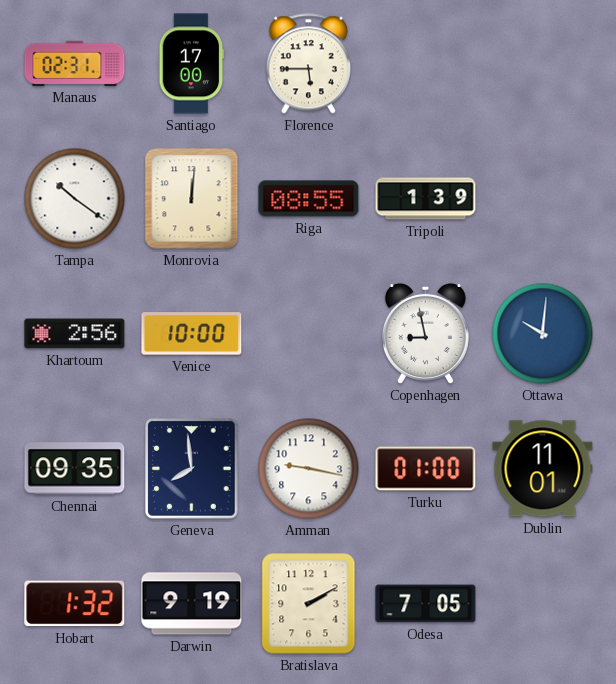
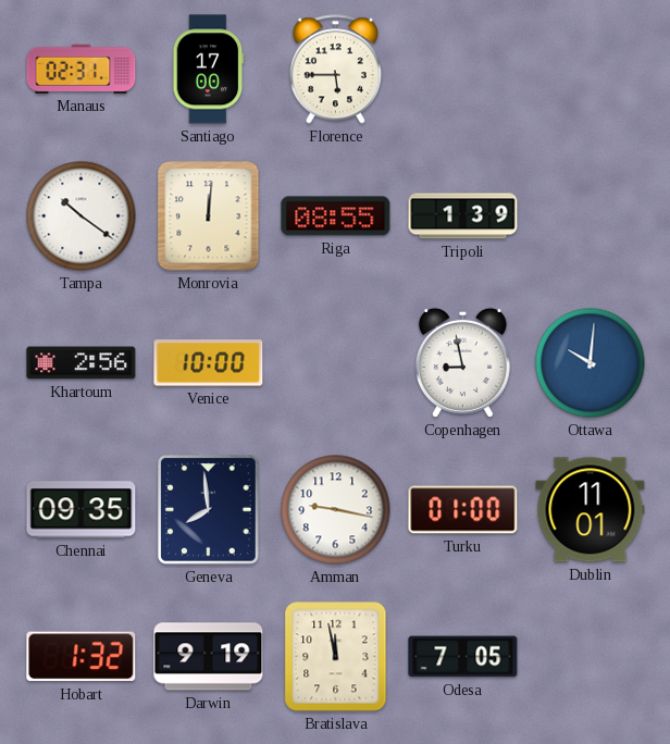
Bratislava: 2:10 -> 11:58 (336, 657)
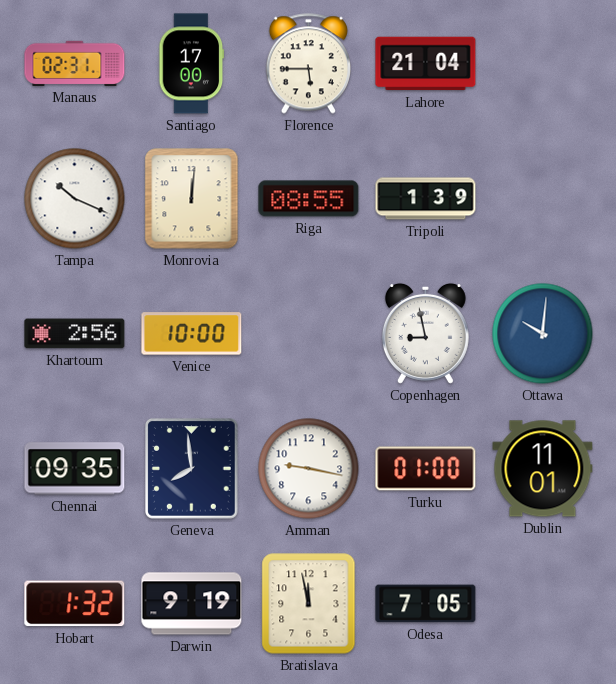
Lahore: none -> 21:04 (426, 64)
Tampa: 10:21 -> 10:19 (75, 199)
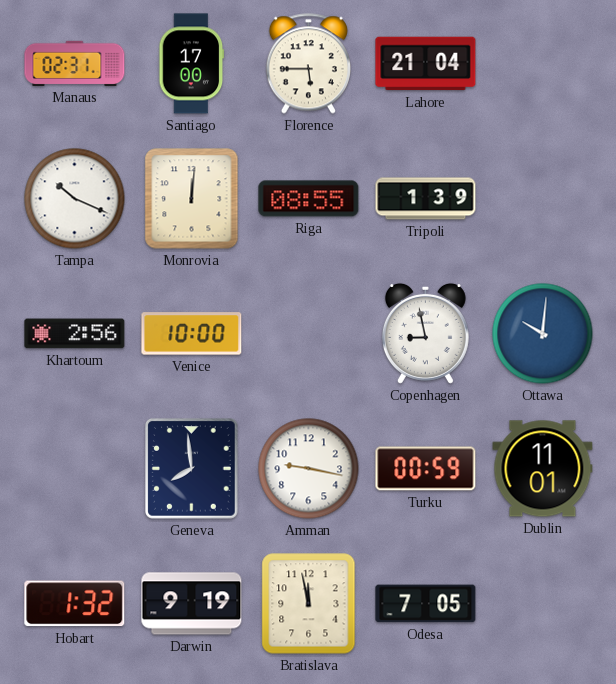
Chennai: 09:35 -> none (75, 469)
Turku: 01:00 -> 00:59 (426, 469)
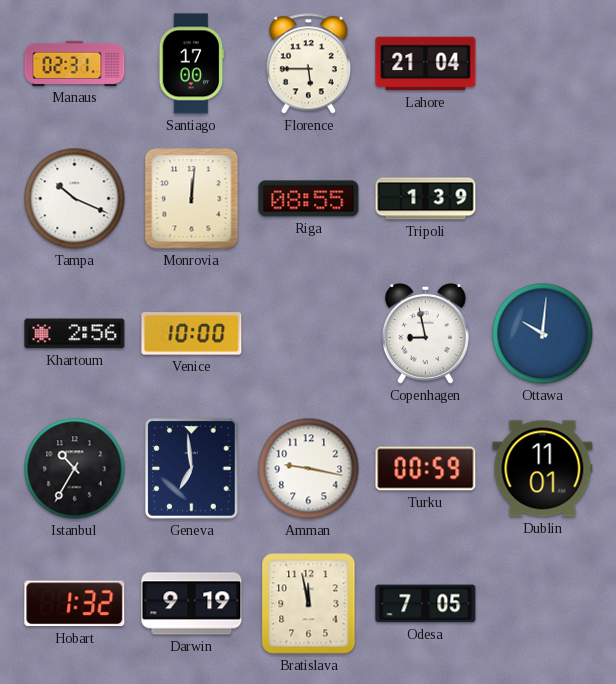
Istanbul: none -> 10:35 (75, 469)
Geneva: 7:59 -> 6:59 (192, 469)
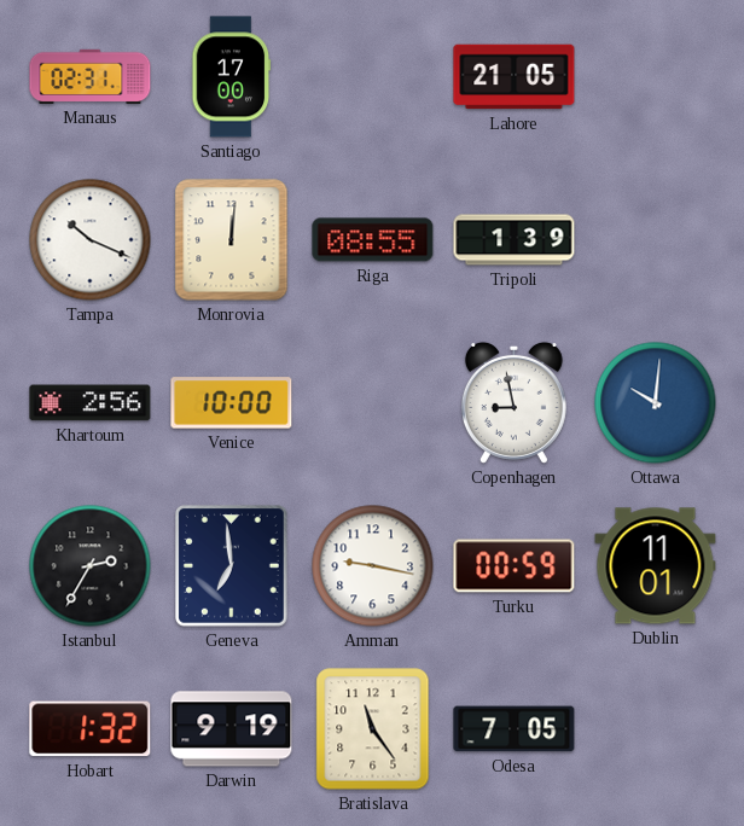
Florence: 5:45 -> none (308, 64)
Lahore: 21:04 -> 21:05 (515, 77)
Istanbul: 10:35 -> 2:35 (91, 566)
Bratislava: 11:58 -> 11:24 (373, 729)
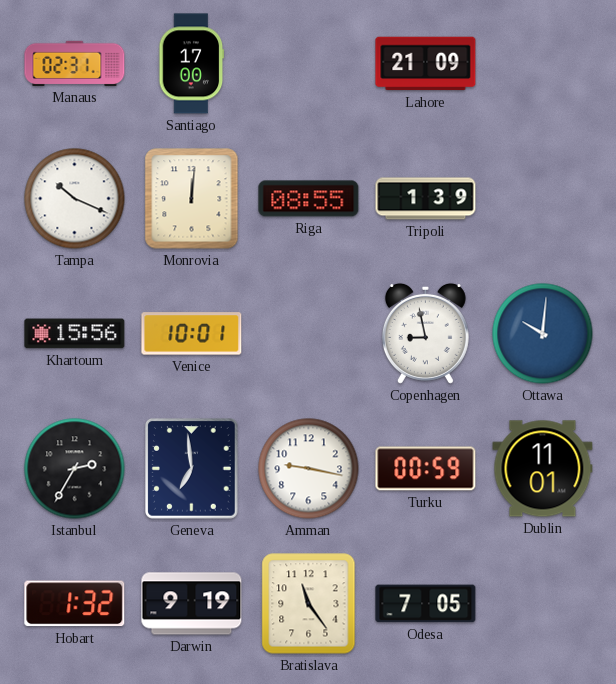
Lahore: 21:05 -> 21:09 (426, 64)
Khartoum: 2:56 -> 15:56 (75, 334)
Venice: 10:00 -> 10:01 (192, 334)
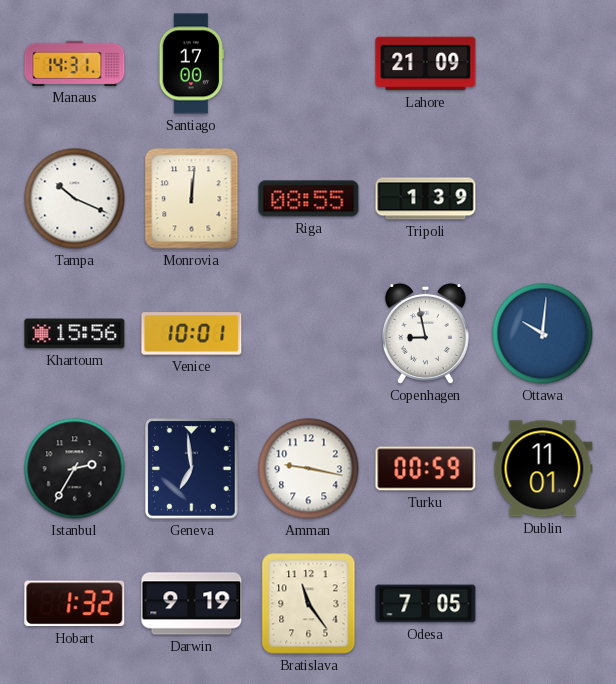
Manaus: 02:31 -> 14:31 (75, 63)
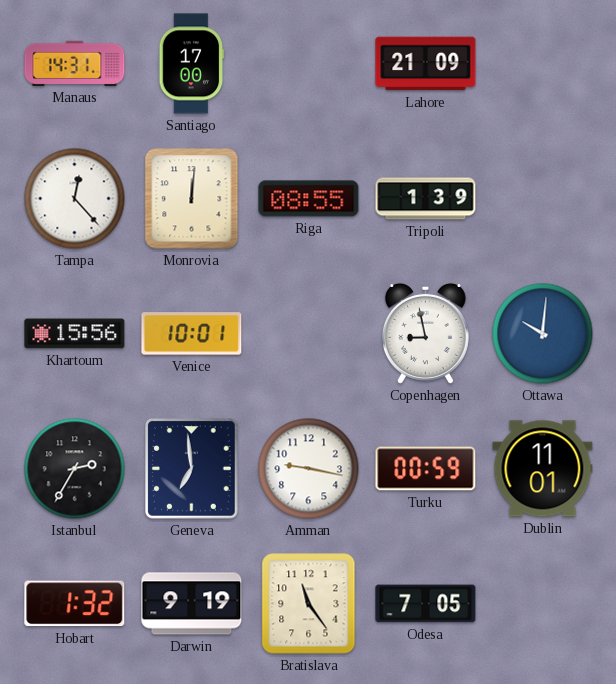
Tampa: 10:19 -> 12:23 (75, 199)
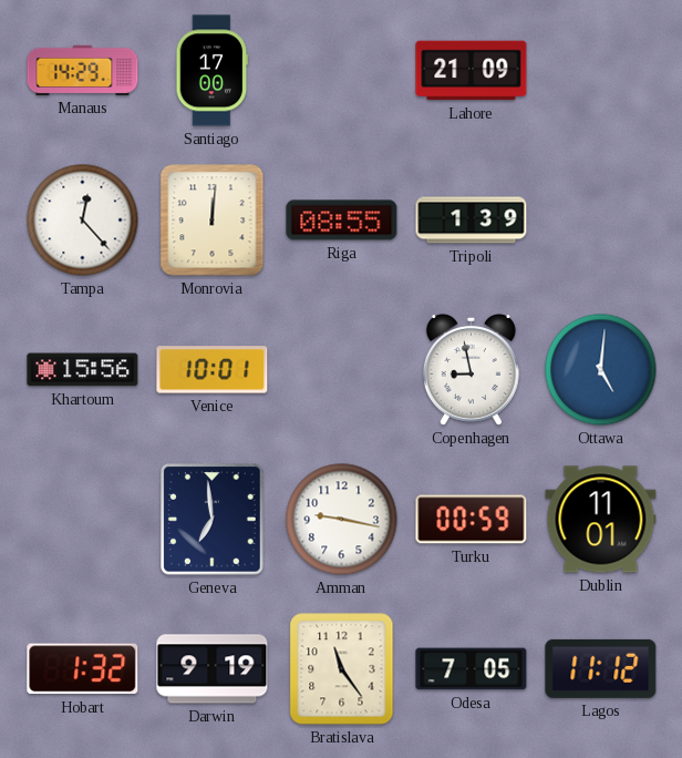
Manaus: 14:31 -> 14:29 (83, 70)
Ottawa: 10:01 -> 5:01 (601, 370)
Istanbul: 2:35 -> none (75, 469)
Lagos: none -> 11:12 (601, 668)
